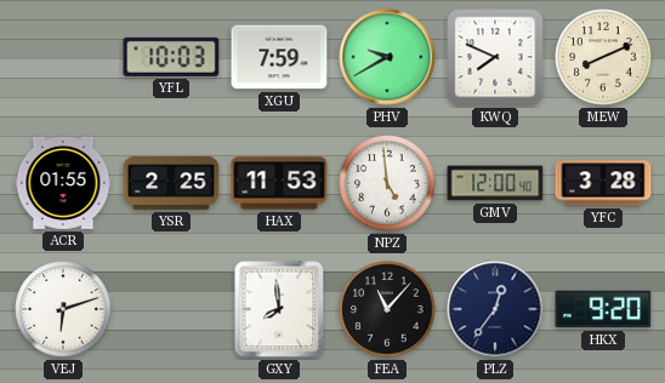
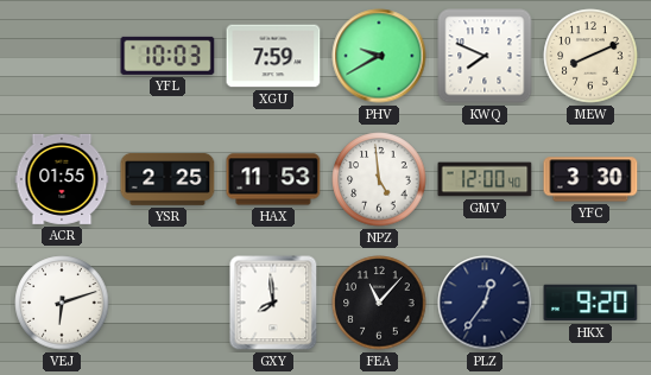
YFC: 3:28 -> 3:30 (590, 179)
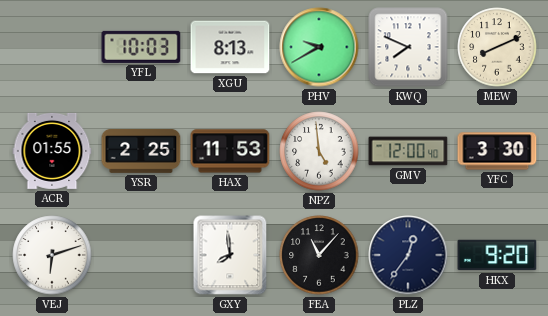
XGU: 7:59 -> 8:13 (230, 47)
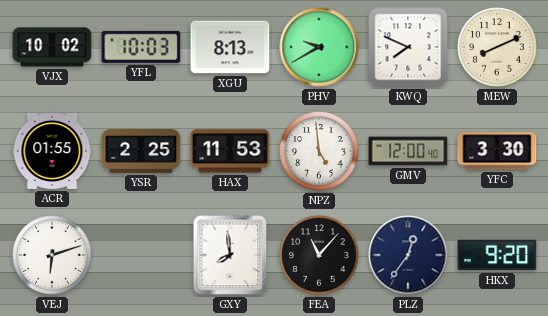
VJX: none -> 10:02 (52, 47)
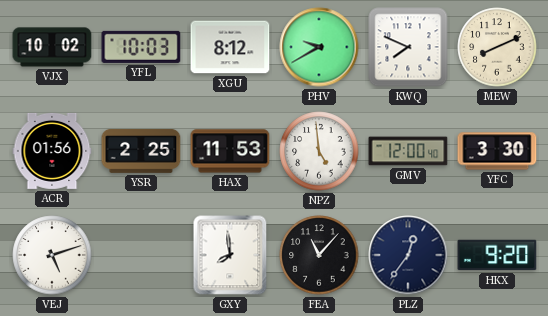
XGU: 8:13 -> 8:12 (230, 47)
ACR: 01:55 -> 01:56 (52, 151)
VEJ: 6:12 -> 5:12 (52, 255)
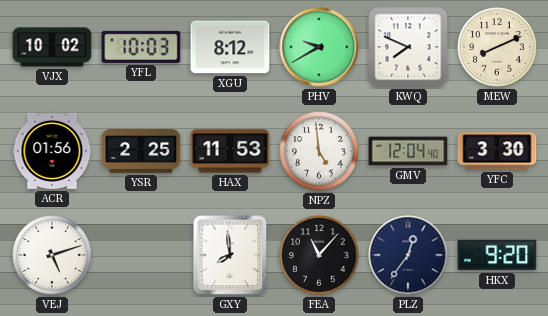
GMV: 12:00 -> 12:04 (408, 151)
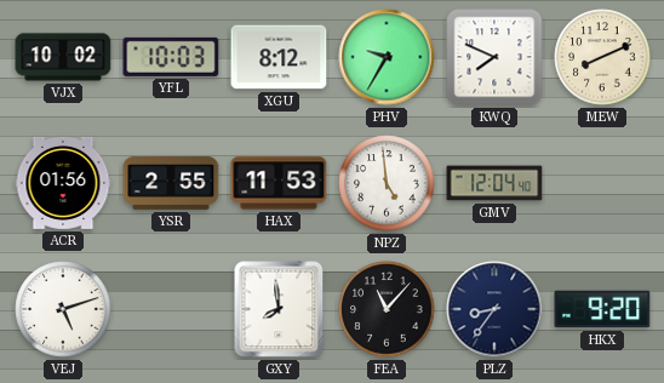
PHV: 9:40 -> 9:35 (387, 57)
YSR: 2:25 -> 2:55 (171, 184)
YFC: 3:30 -> none (497, 151)
PLZ: 12:36 -> 8:36 (494, 309)
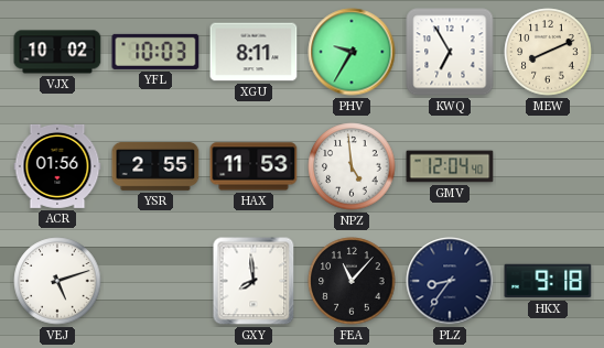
XGU: 8:12 -> 8:11 (254, 52)
KWQ: 7:49 -> 6:55 (450, 52)
HKX: 9:20 -> 9:18 (548, 281)
